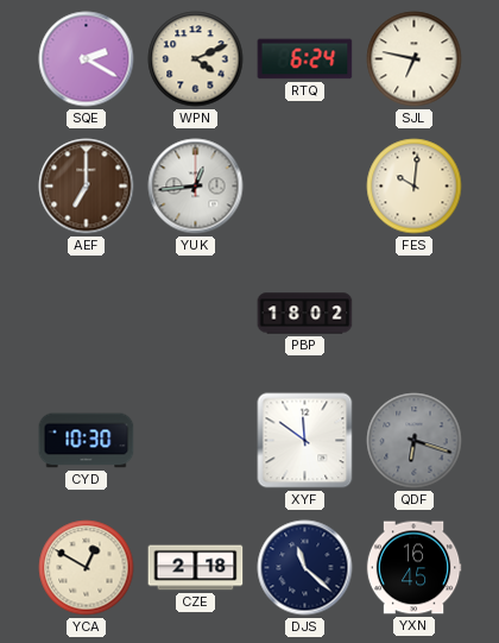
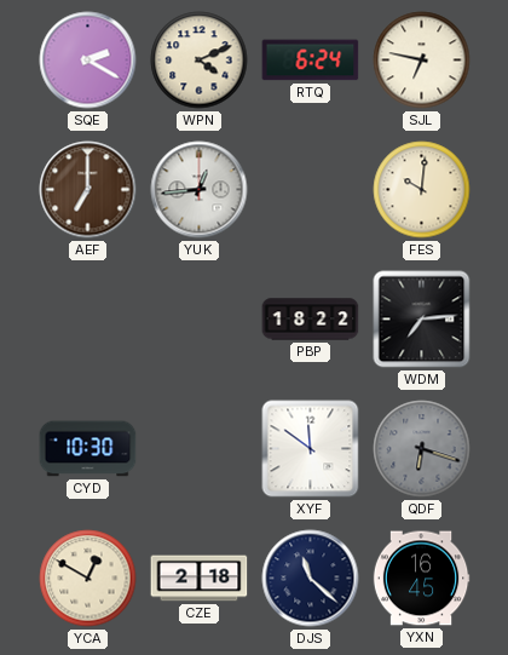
PBP: 18:02 -> 18:22 (311, 320)
WDM: none -> 7:14 (422, 320)
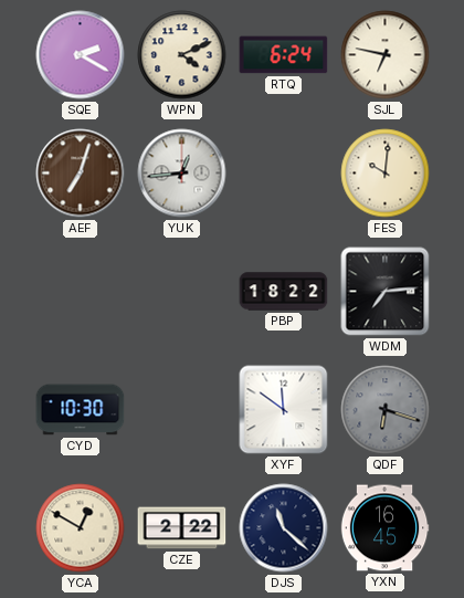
AEF: 7:00 -> 7:03 (81, 174)
CZE: 2:18 -> 2:22 (182, 528)
